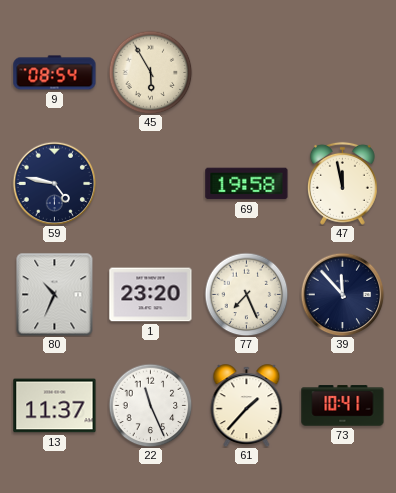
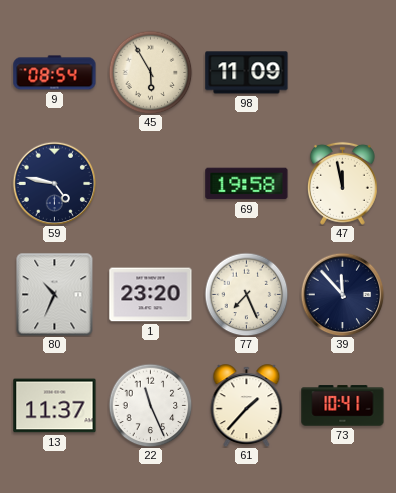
98: none -> 11:09 (247, 73)
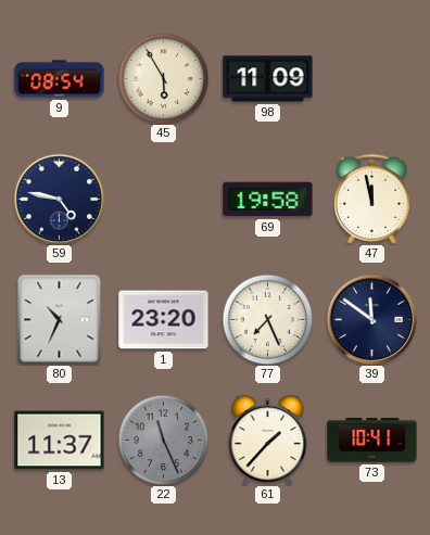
39: 11:53 -> 11:51 (371, 319)
22 dial: white -> grey (163, 440)
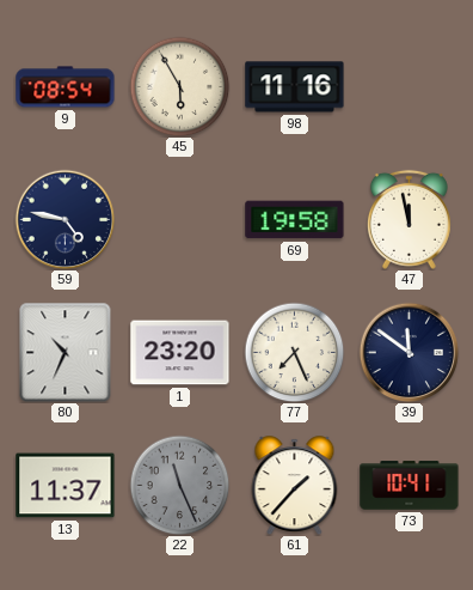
98: 11:09 -> 11:16 (295, 87)
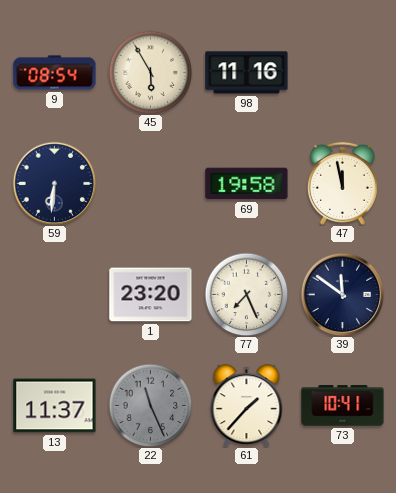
59: 4:47 -> 6:31 (54, 183)
80: 10:34 -> none (66, 352)
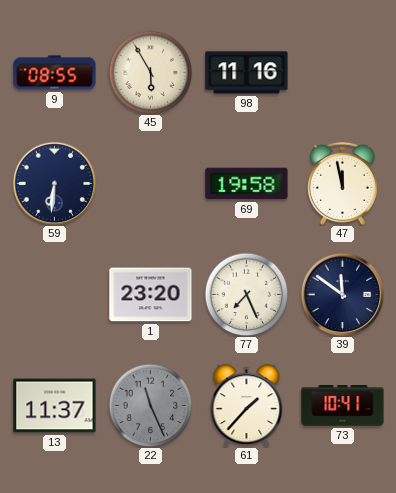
9: 08:54 -> 08:55 (55, 73)
